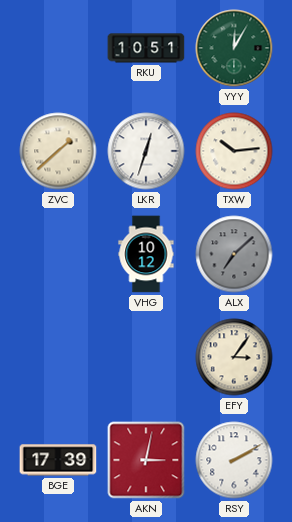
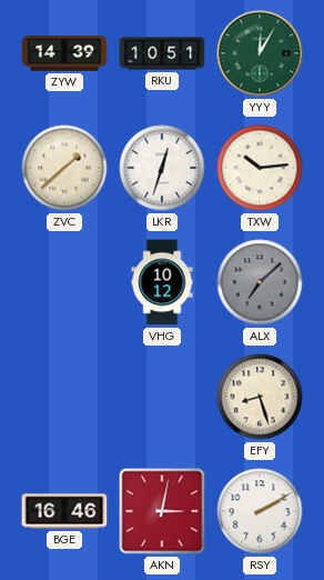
ZYW: none -> 14:39 (64, 53)
EFY: 3:06 -> 8:27 (260, 397)
BGE: 17:39 -> 16:46 (64, 511)
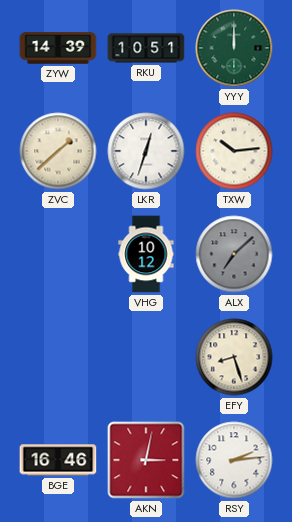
YYY: 12:05 -> 12:00 (234, 48)
RSY: 2:10 -> 2:14 (234, 460)
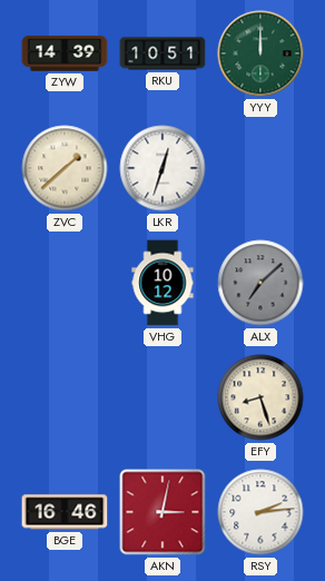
TXW: 10:14 -> none (234, 151)
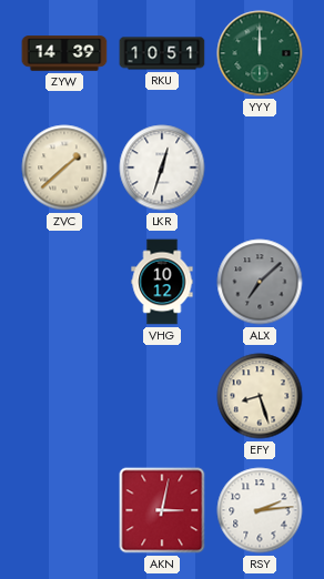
BGE: 16:46 -> none (65, 512)
